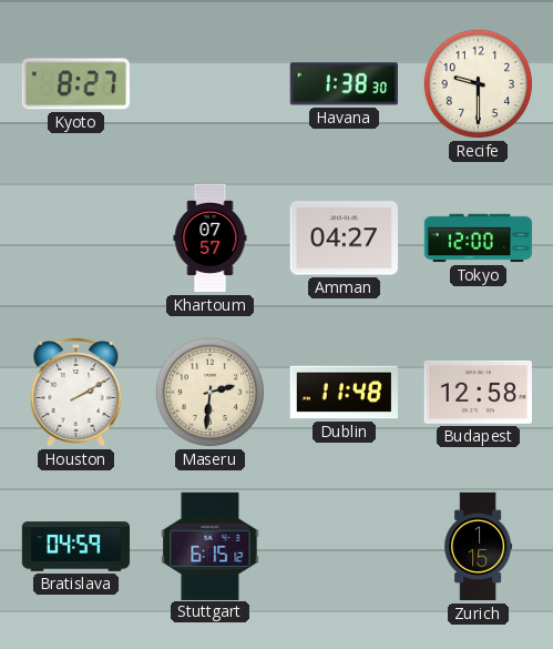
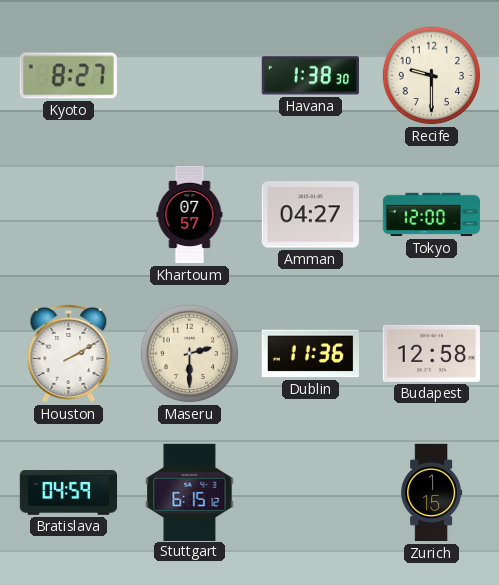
Maseru: 2:31 -> 2:30 (190, 354)
Dublin: 11:48 -> 11:36 (310, 354)
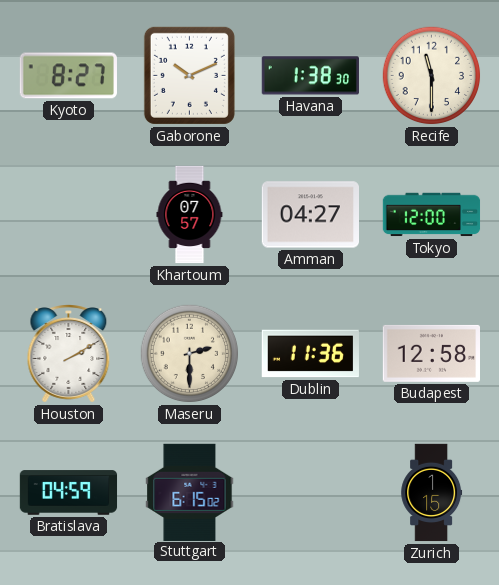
Gaborone: none -> 10:11 (189, 75)
Recife: 9:30 -> 11:30 (432, 76)
Stuttgart: 6:15:12 -> 6:15:02 (190, 492)
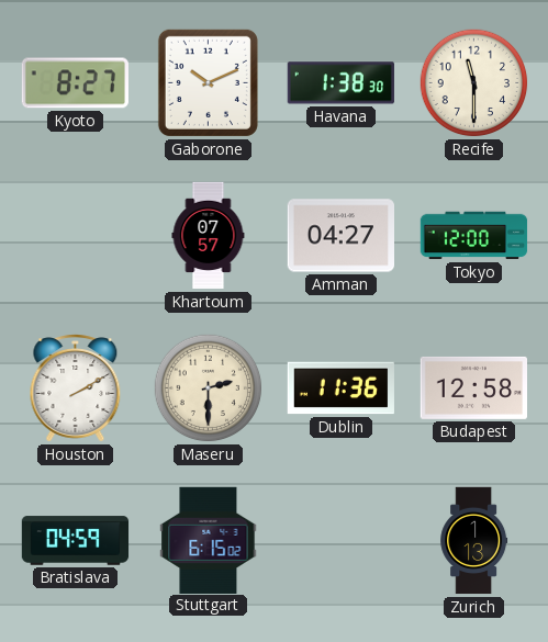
Zurich: 1:15 -> 1:13 (474, 541)
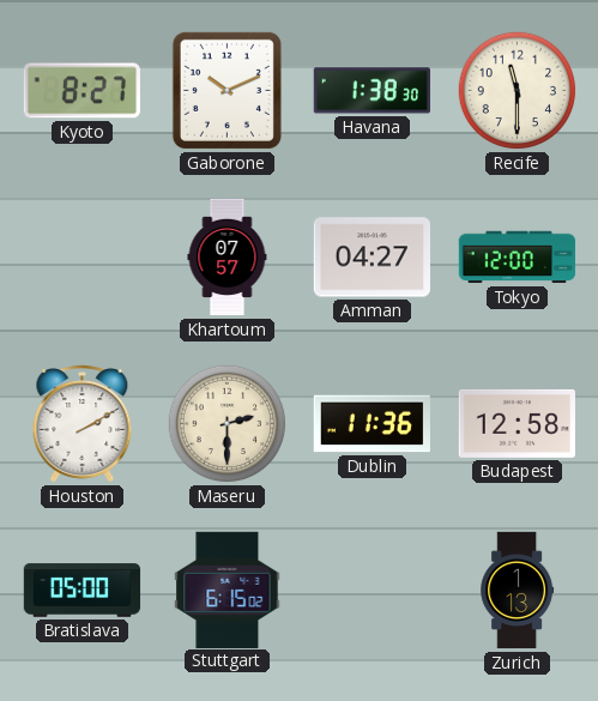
Bratislava: 04:59 -> 05:00 (83, 591)
